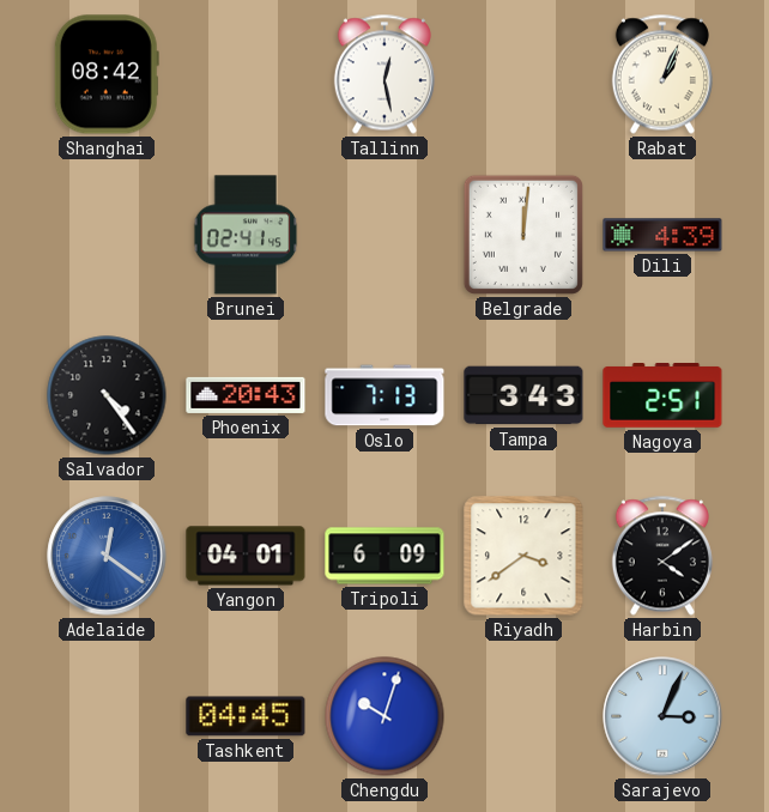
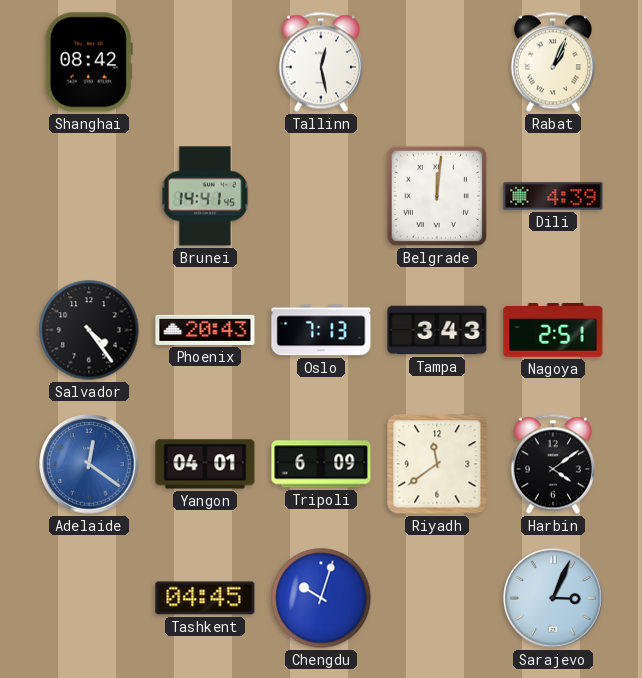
Brunei: 02:41 -> 14:41 (205, 196)
Riyadh: 3:39 -> 11:39 (437, 464)
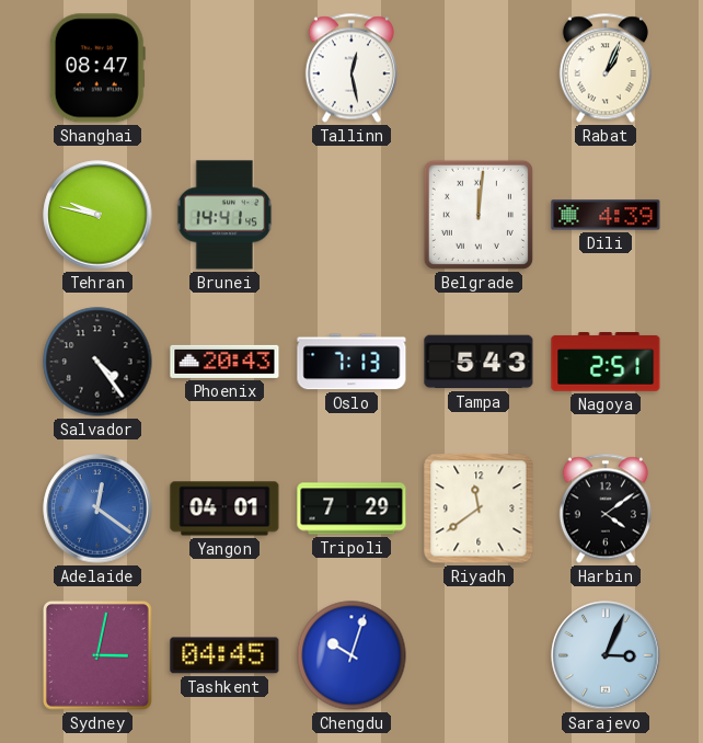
Shanghai: 08:42 -> 08:47 (97, 68)
Tehran: none -> 9:47 (97, 215)
Tampa: 3:43 -> 5:43 (479, 362)
Tripoli: 6:09 -> 7:29 (351, 508)
Sydney: none -> 3:02 (99, 656)
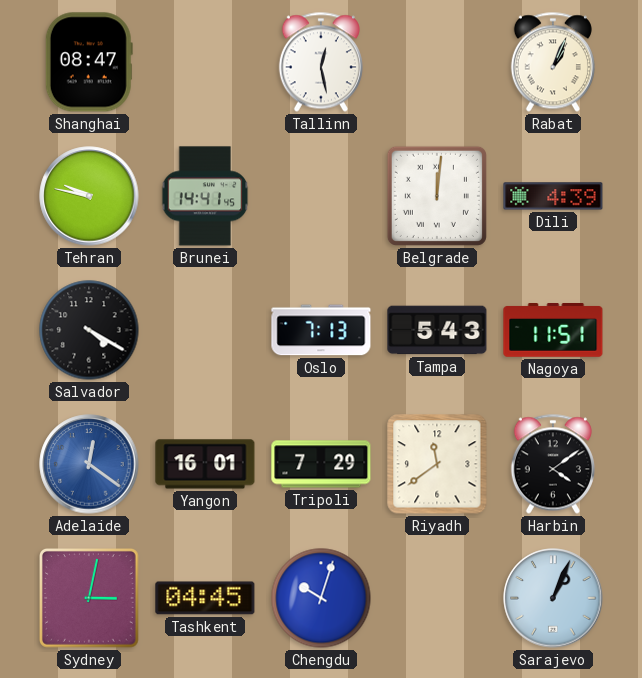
Salvador: 4:24 -> 4:20 (89, 330)
Phoenix: 20:43 -> none (224, 362)
Nagoya: 2:51 -> 11:51 (553, 331)
Yangon: 04:01 -> 16:01 (205, 464)
Sarajevo: 3:04 -> 1:04 (553, 598)
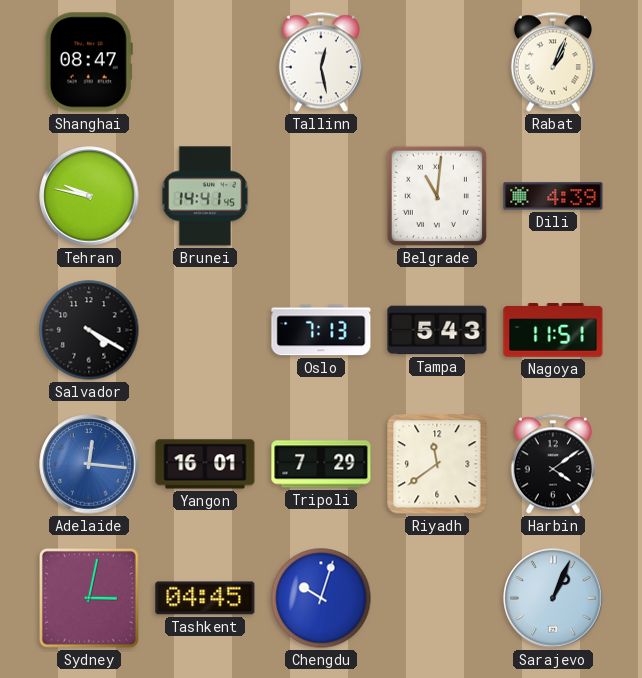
Belgrade: 12:01 -> 11:01 (437, 196)
Adelaide: 12:21 -> 12:16 (89, 464)
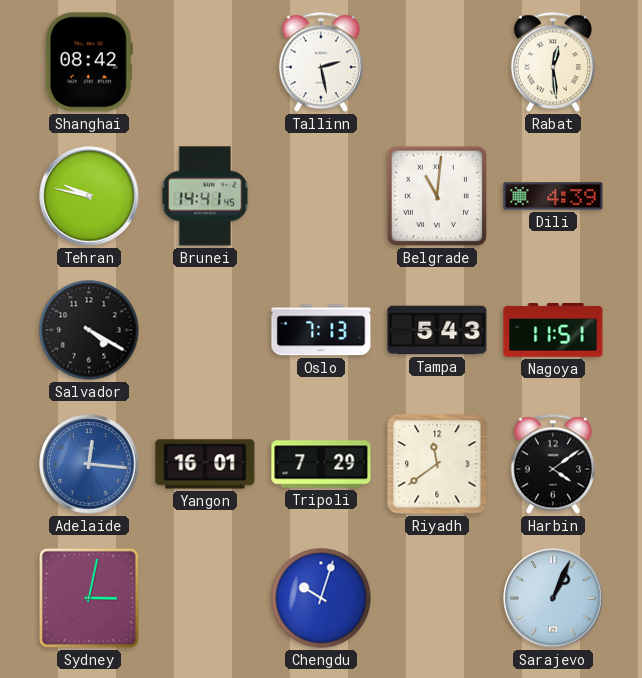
Shanghai: 08:47 -> 08:42 (89, 62)
Tallinn: 12:28 -> 2:28 (321, 62)
Rabat: 1:04 -> 12:29 (553, 62)
Tashkent: 04:45 -> none (205, 598)
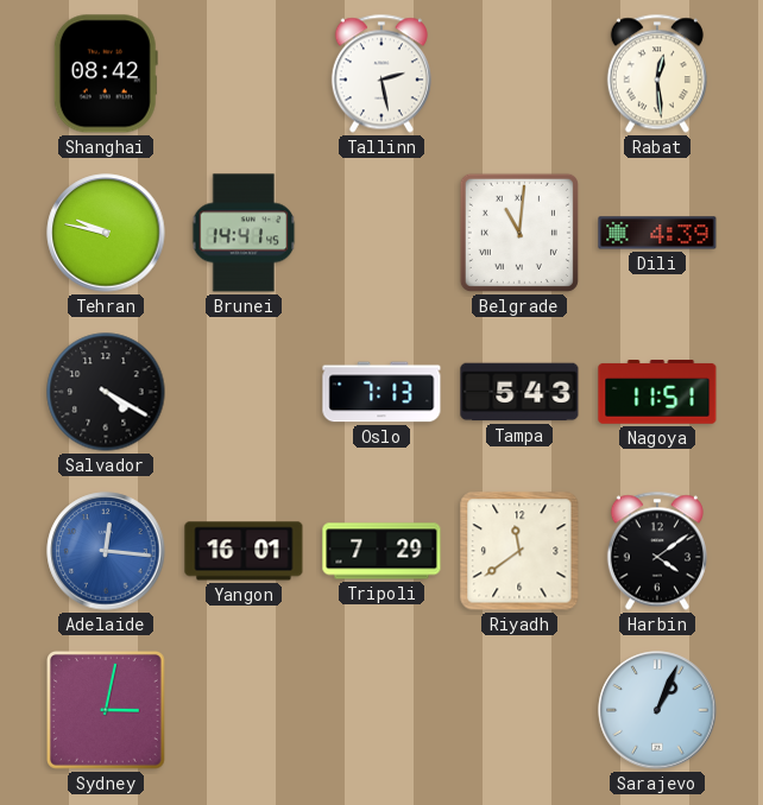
Chengdu: 10:03 -> none (321, 598)
